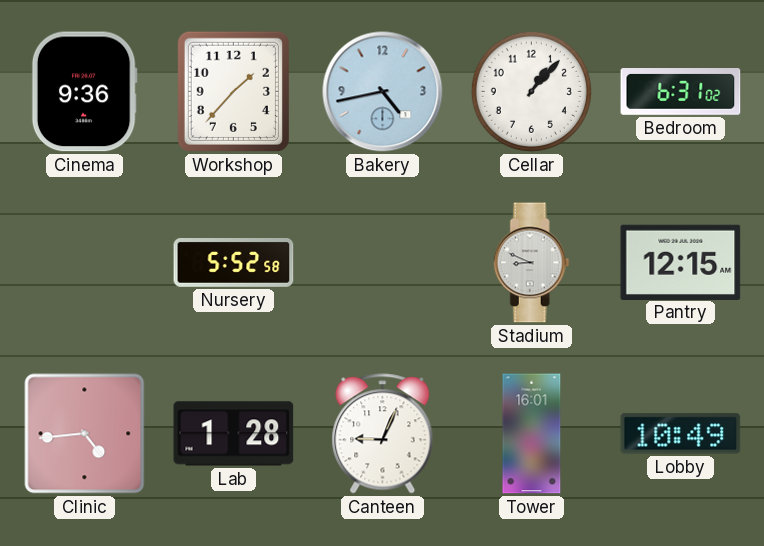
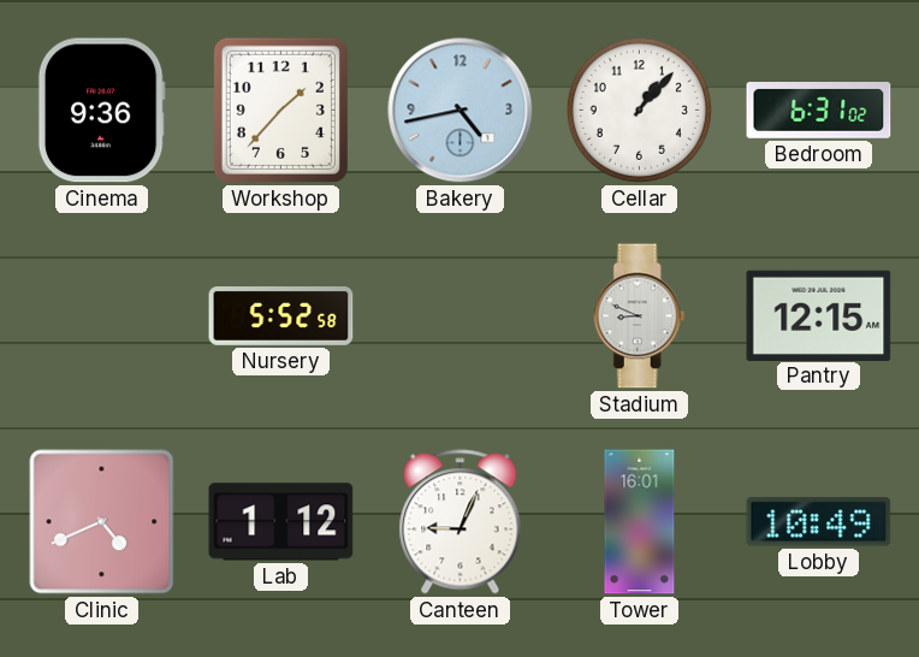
Clinic: 4:44 -> 4:41 (102, 522)
Lab: 1:28 -> 1:12 (281, 522)
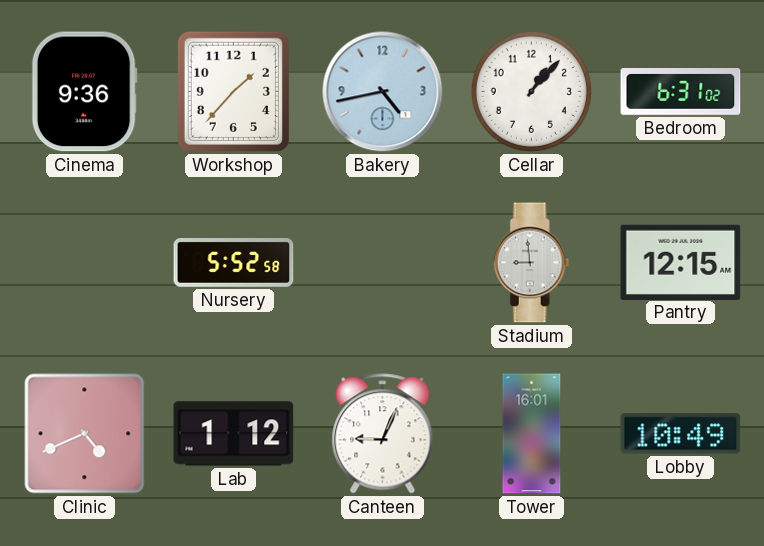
Stadium: 8:49 -> 8:59 (531, 263)
